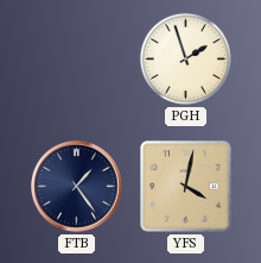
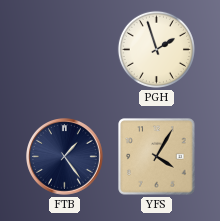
YFS: 4:02 -> 4:05 (157, 157)
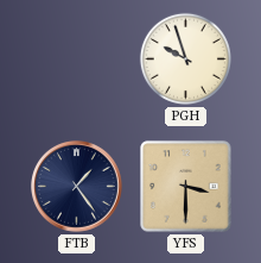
PGH: 1:57 -> 9:57 (185, 58)
YFS: 4:05 -> 3:30 (186, 187)
